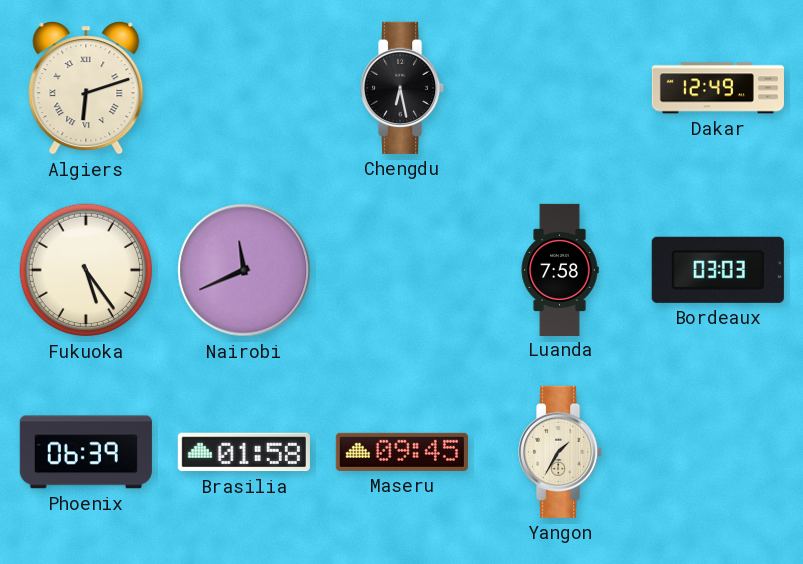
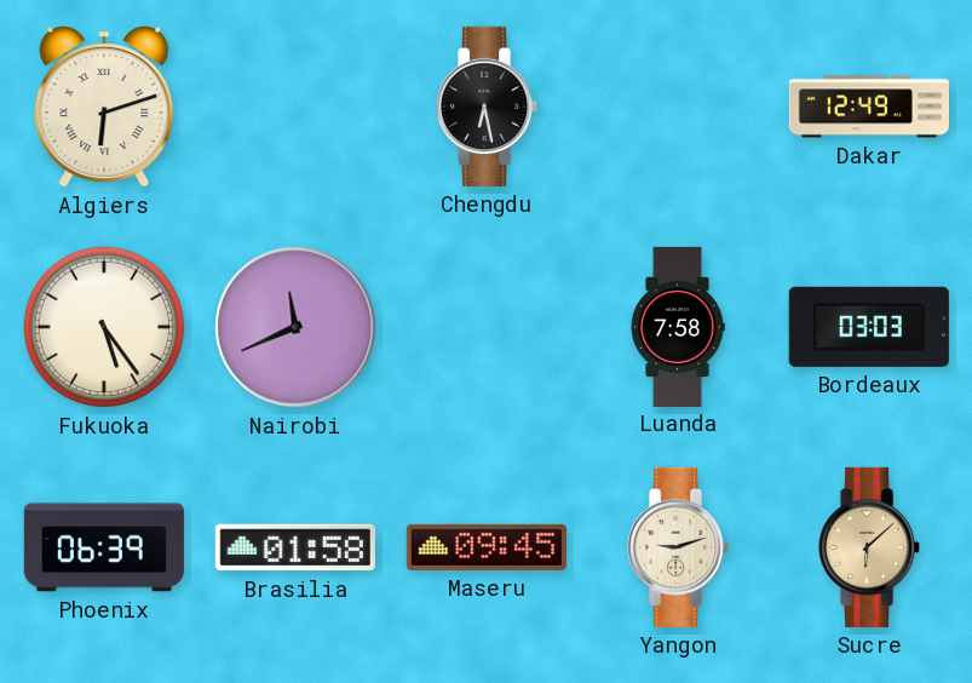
Yangon: 1:35 -> 9:12 (679, 547)
Sucre: none -> 6:08 (870, 547)
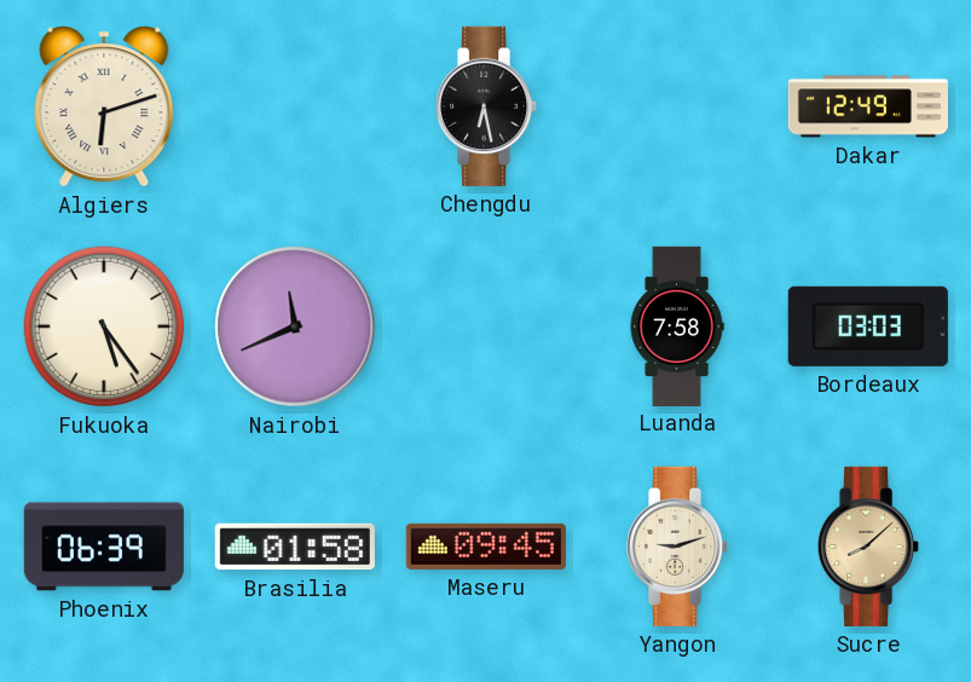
Sucre: 6:08 -> 8:08 (869, 547)
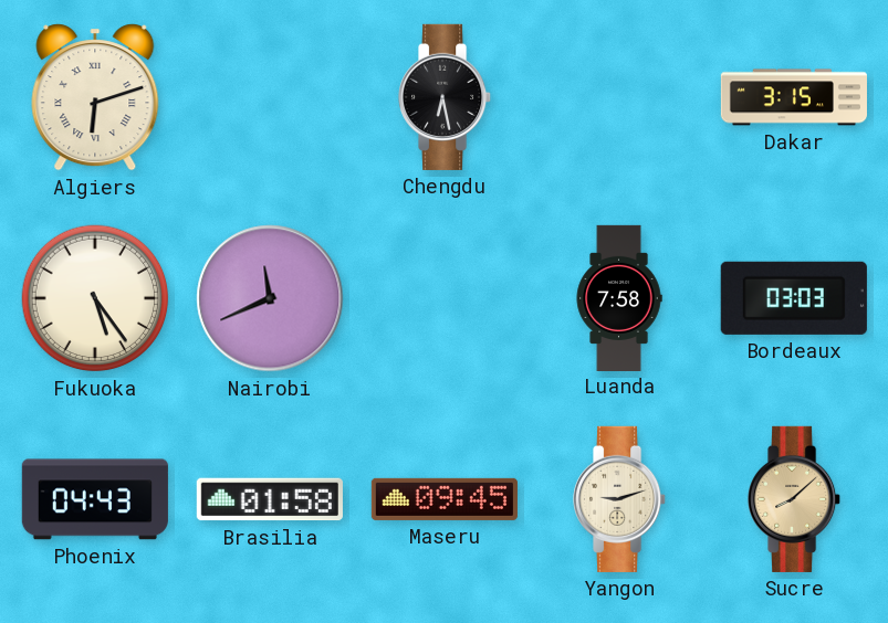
Dakar: 12:49 -> 3:15 (794, 97)
Phoenix: 06:39 -> 04:43 (95, 499)
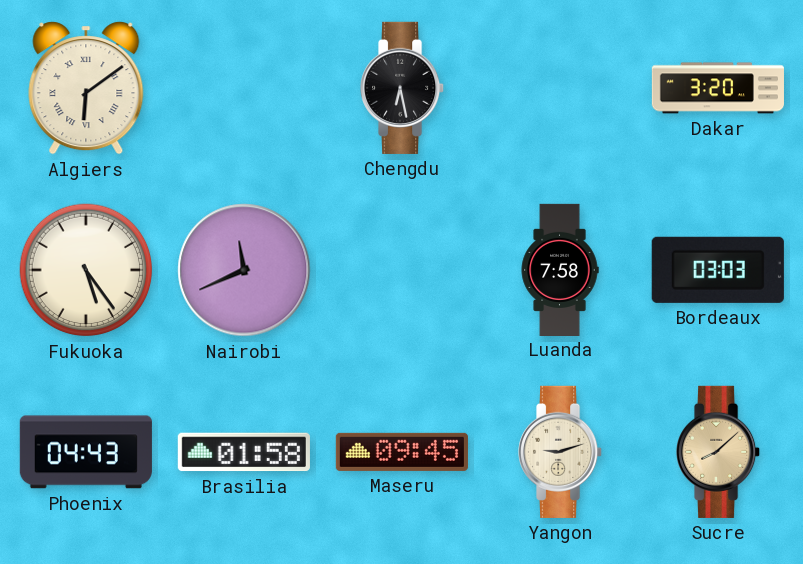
Algiers: 6:12 -> 6:09 (86, 88)
Dakar: 3:15 -> 3:20 (718, 88)
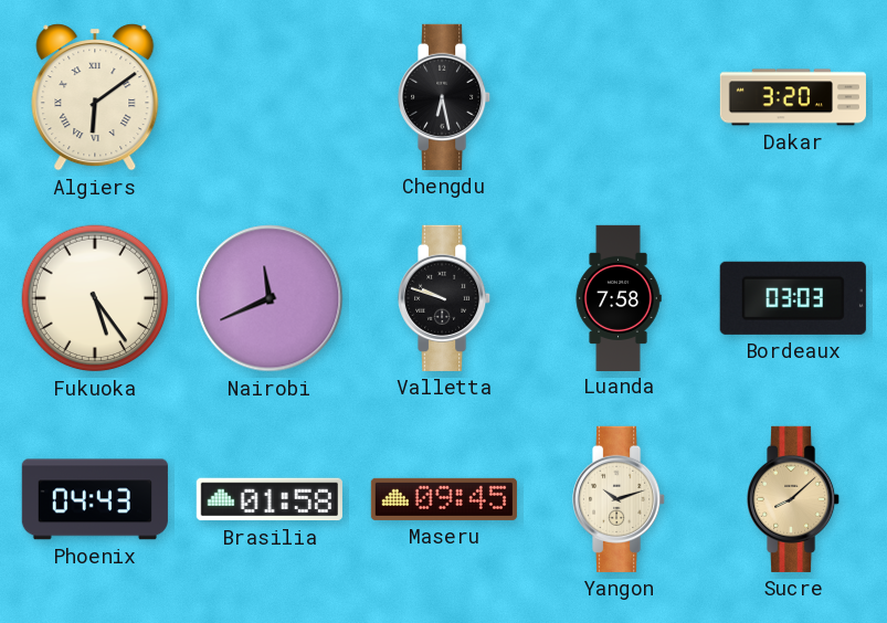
Valletta: none -> 9:48 (445, 298)
Yangon: 9:12 -> 10:12 (620, 499)
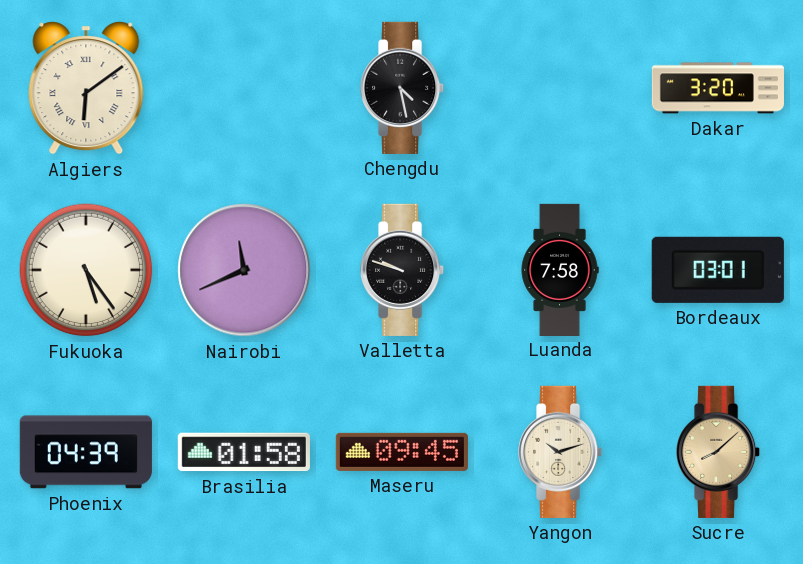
Chengdu: 6:28 -> 4:28 (403, 88)
Bordeaux: 03:03 -> 03:01 (718, 270)
Phoenix: 04:43 -> 04:39 (86, 452)
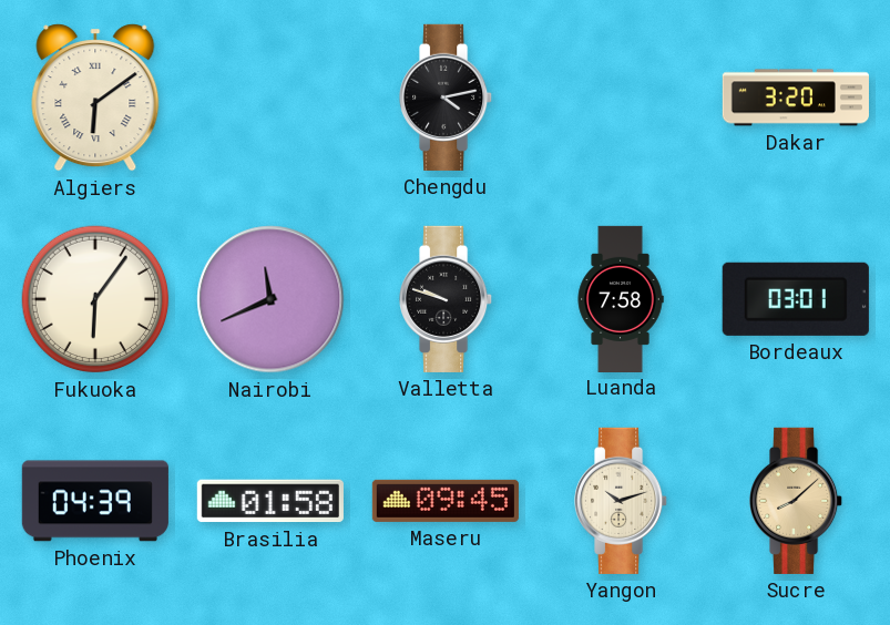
Chengdu: 4:28 -> 4:13 (447, 98)
Fukuoka: 5:24 -> 6:06 (95, 299)
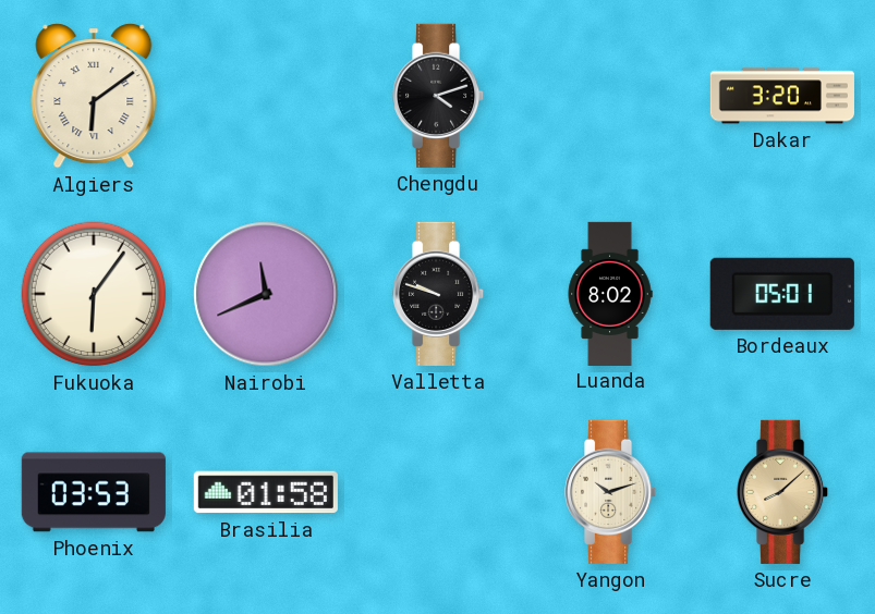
Chengdu: 4:13 -> 4:12 (439, 96)
Luanda: 7:58 -> 8:02 (610, 293)
Bordeaux: 03:01 -> 05:01 (782, 294)
Phoenix: 04:39 -> 03:53 (94, 492)
Maseru: 09:45 -> none (446, 501)
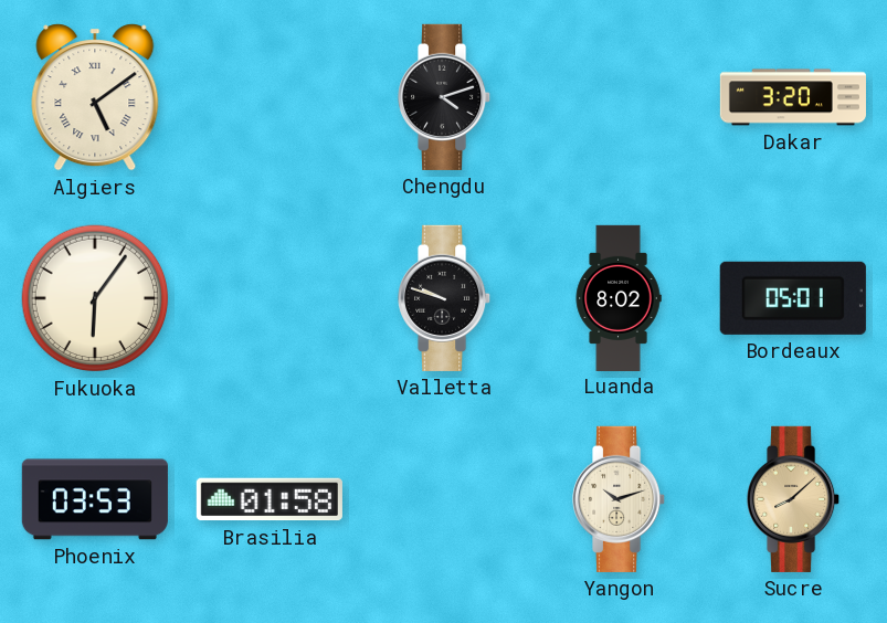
Algiers: 6:09 -> 5:09 (95, 97)
Nairobi: 11:41 -> none (266, 294)
